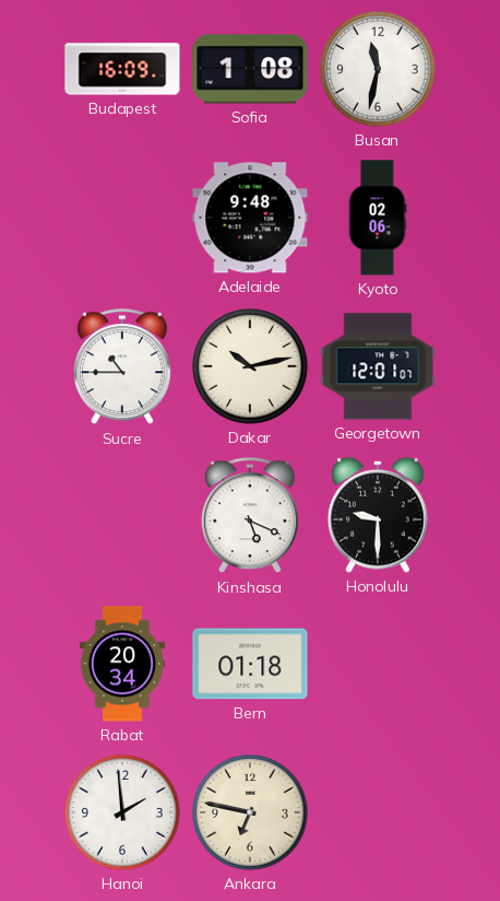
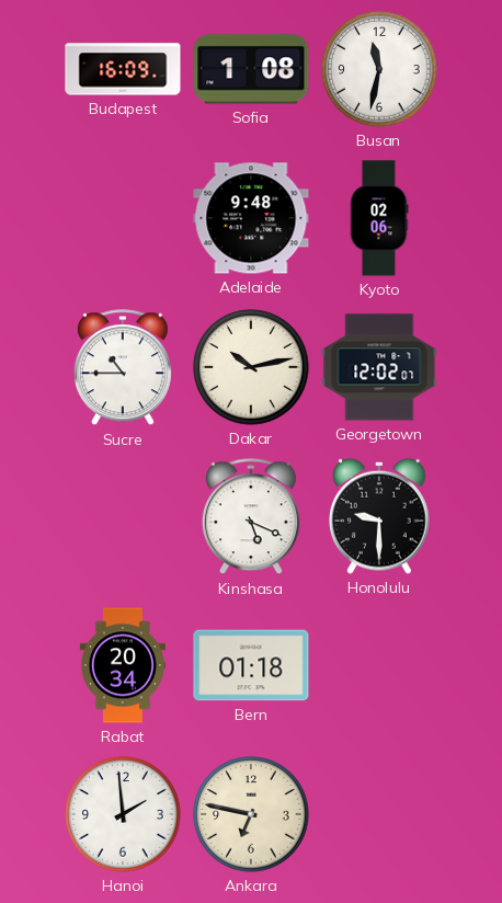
Georgetown: 12:01 -> 12:02 (379, 367)
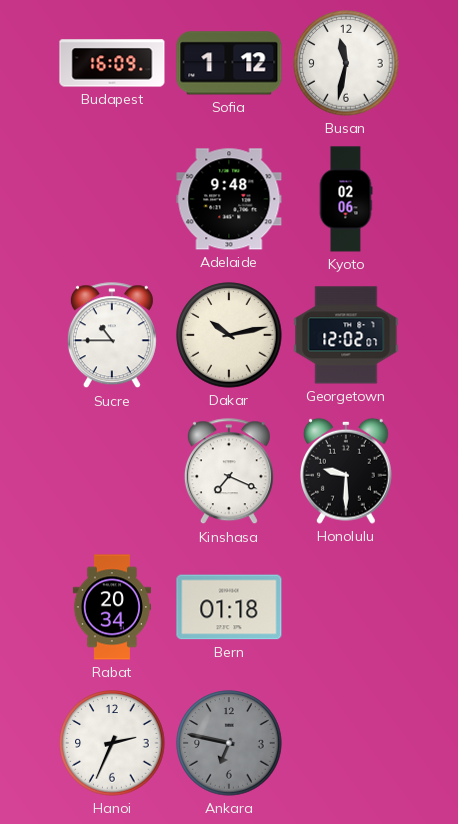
Sofia: 1:08 -> 1:12 (229, 63)
Kinshasa: 5:19 -> 7:19 (229, 472)
Hanoi: 1:59 -> 2:34 (112, 743)
Ankara dial: cream -> grey (229, 743)
